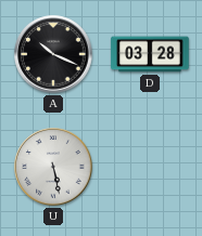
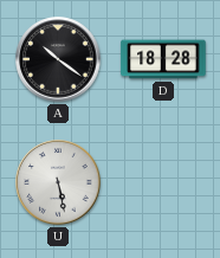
A: 10:19 -> 10:21 (58, 59)
D: 03:28 -> 18:28 (163, 59)
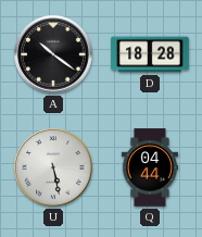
Q: none -> 04:44 (149, 167)
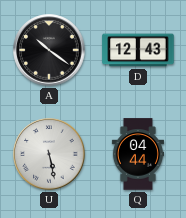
D: 18:28 -> 12:43 (138, 50)
